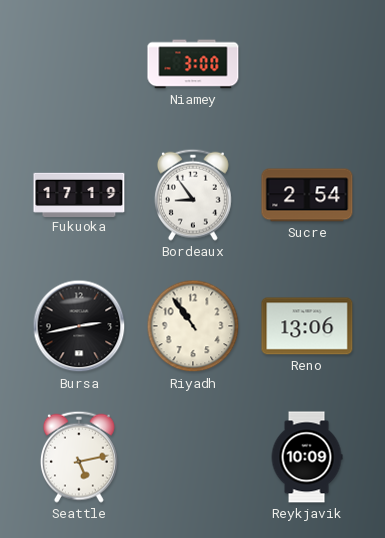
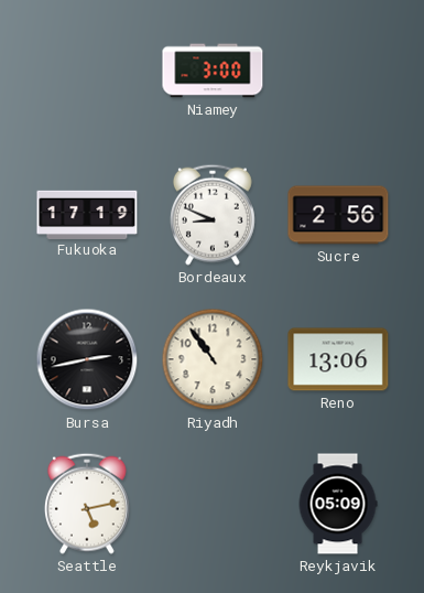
Bordeaux: 8:54 -> 8:49 (213, 215)
Sucre: 2:54 -> 2:56 (338, 215)
Reykjavik: 10:09 -> 05:09 (338, 504)
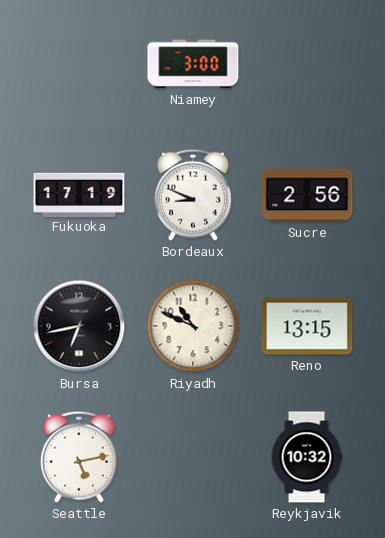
Bursa: 2:43 -> 6:43 (79, 326)
Riyadh: 10:54 -> 10:49 (193, 326)
Reno: 13:06 -> 13:15 (307, 326)
Reykjavik: 05:09 -> 10:32 (307, 457)
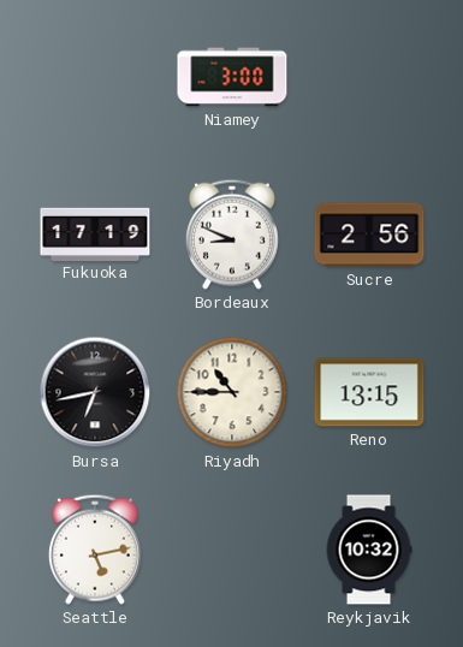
Riyadh: 10:49 -> 10:45 (232, 392)
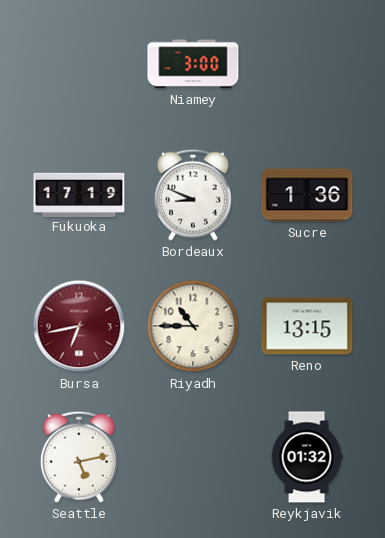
Sucre: 2:56 -> 1:36 (307, 195)
Bursa dial: black -> burgundy (79, 326)
Reykjavik: 10:32 -> 01:32 (307, 457)
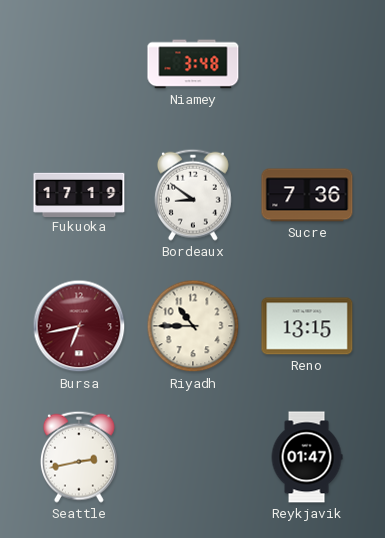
Niamey: 3:00 -> 3:48 (193, 64)
Bordeaux: 8:49 -> 8:51 (193, 195)
Sucre: 1:36 -> 7:36 (307, 195)
Seattle: 5:13 -> 2:43 (79, 457)
Reykjavik: 01:32 -> 01:47 (307, 457)
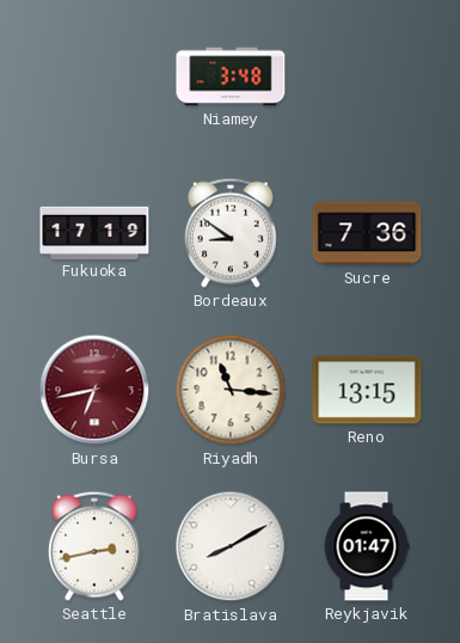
Riyadh: 10:45 -> 11:16 (231, 390)
Bratislava: none -> 8:10 (231, 546)
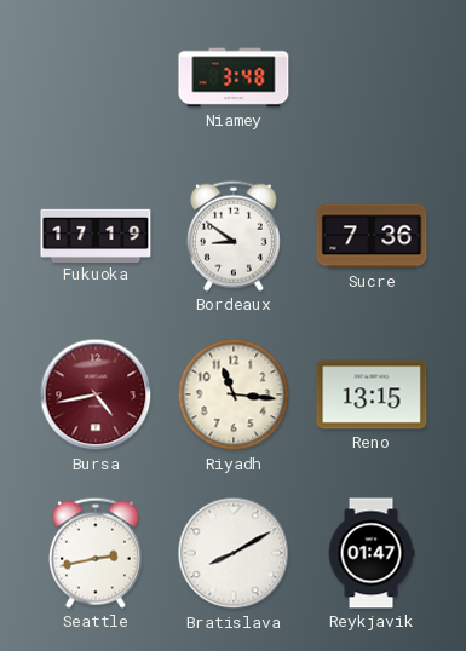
Bursa: 6:43 -> 4:43 (96, 394)
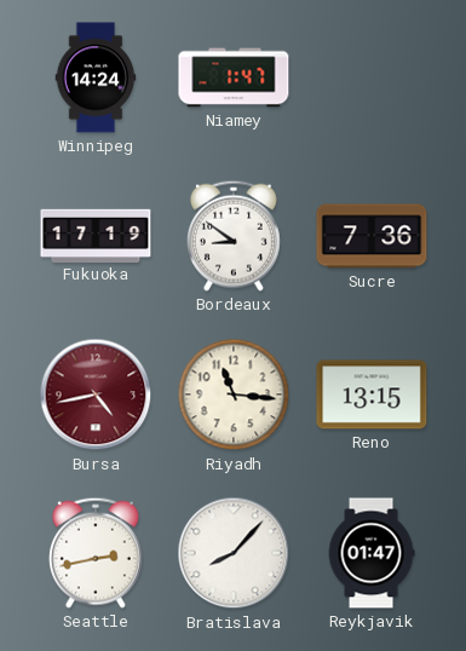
Winnipeg: none -> 14:24 (96, 77)
Niamey: 3:48 -> 1:47 (234, 77)
Bratislava: 8:10 -> 8:07 (234, 553)
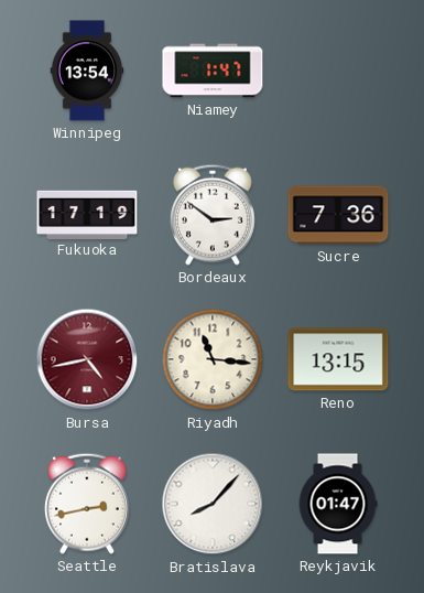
Winnipeg: 14:24 -> 13:54 (87, 71)
Bordeaux: 8:51 -> 2:51 (213, 215)
